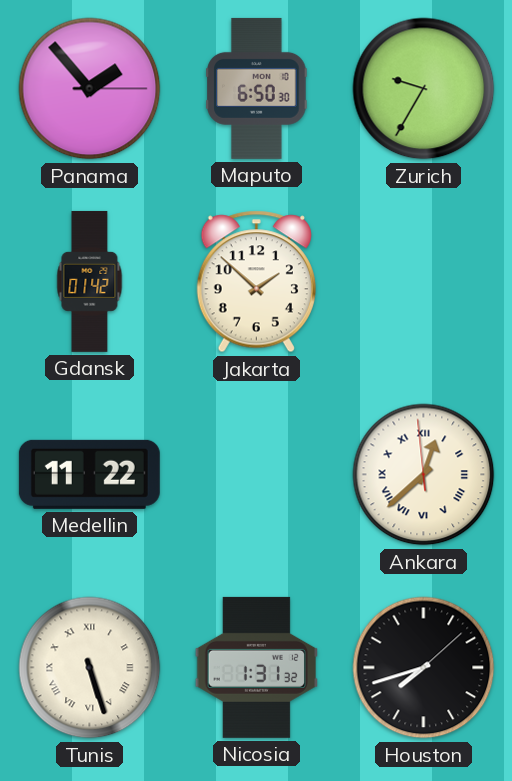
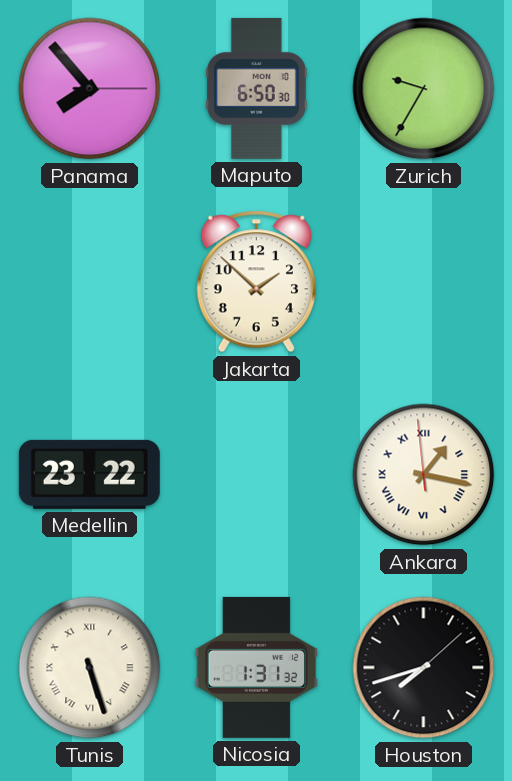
Panama: 1:53 -> 7:53 (90, 89)
Gdansk: 01:42 -> none (90, 281)
Medellin: 11:22 -> 23:22 (89, 474)
Ankara: 12:37 -> 1:16 (424, 475)
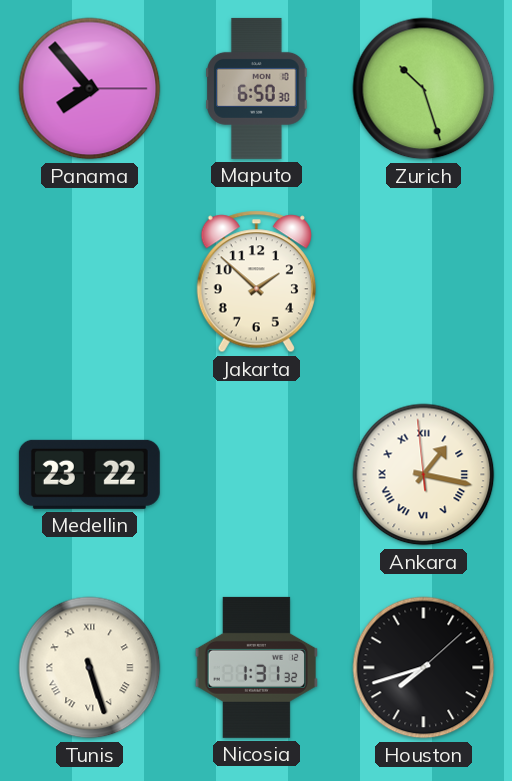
Zurich: 9:35 -> 10:27 (424, 89)
